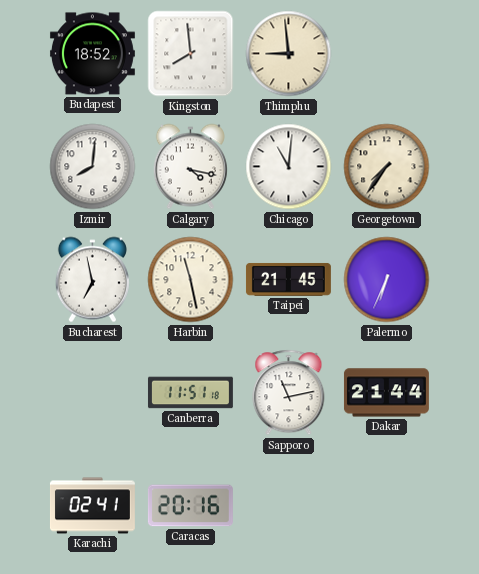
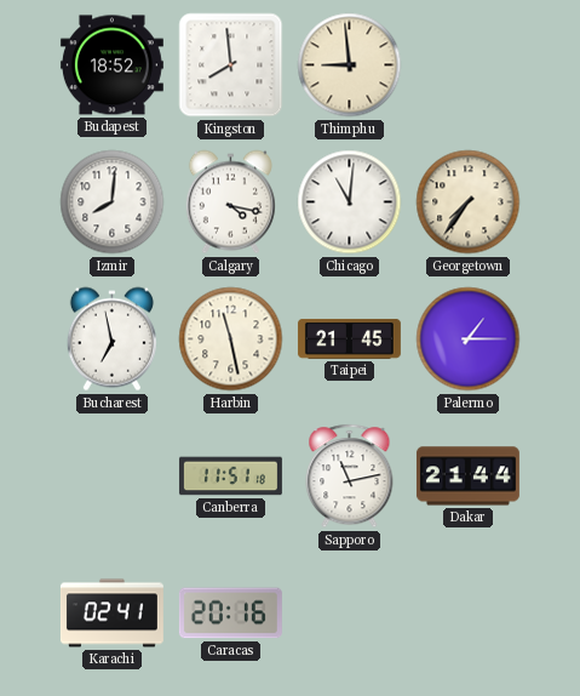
Palermo: 6:34 -> 1:15 (469, 340)
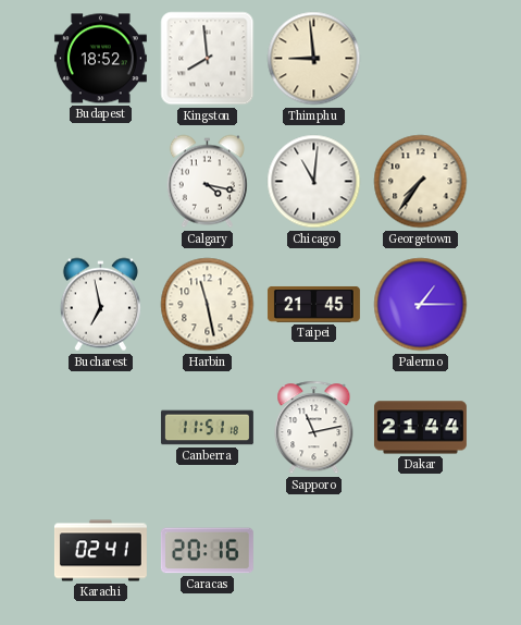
Izmir: 8:01 -> none (113, 202)
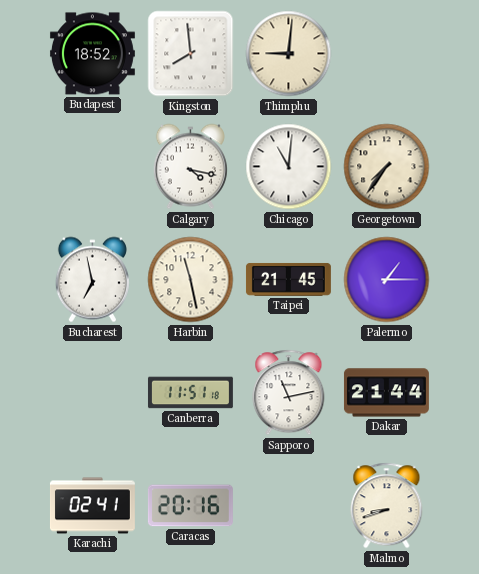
Thimphu: 8:59 -> 9:01 (289, 54)
Malmo: none -> 8:42 (387, 506)
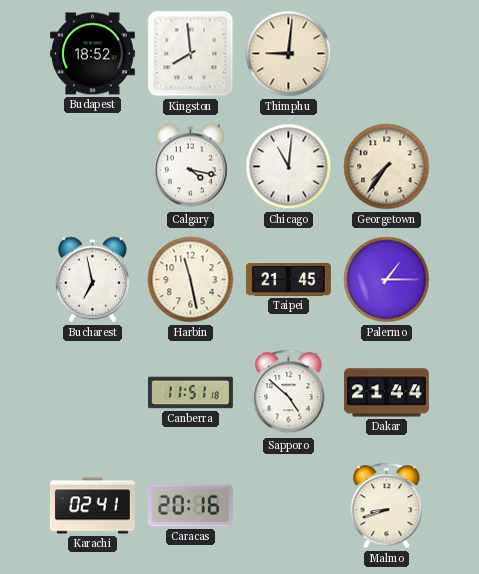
Sapporo: 11:13 -> 4:52 (289, 393)
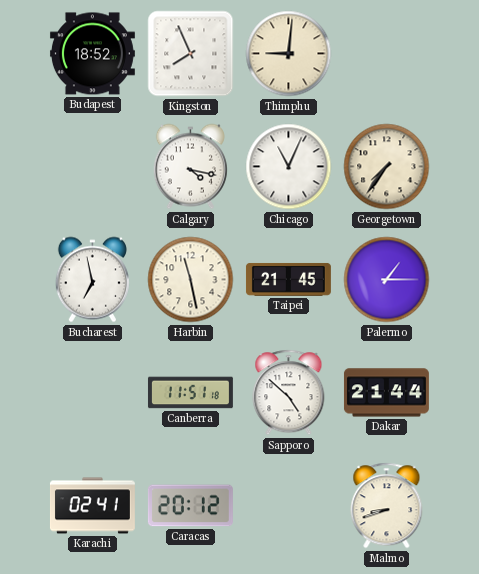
Kingston: 7:59 -> 7:56 (191, 54)
Chicago: 11:01 -> 11:04 (289, 167)
Caracas: 20:16 -> 20:12 (190, 506)
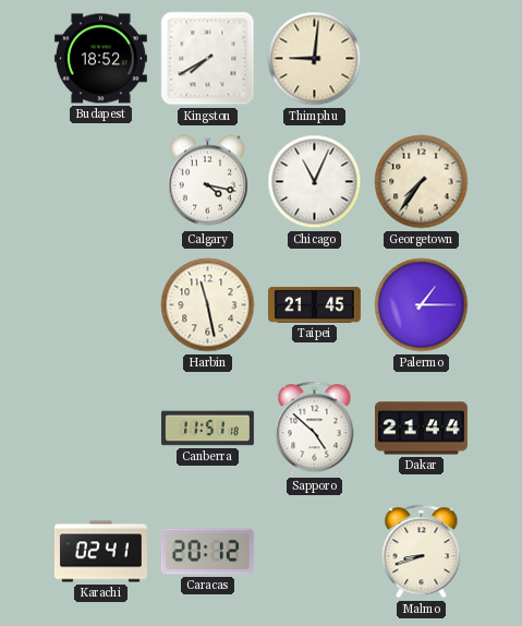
Kingston: 7:56 -> 7:40 (208, 59)
Bucharest: 6:58 -> none (92, 280)
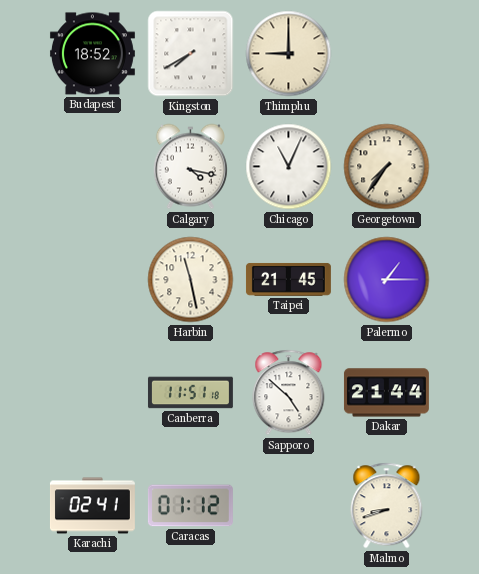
Thimphu: 9:01 -> 9:00 (289, 54)
Caracas: 20:12 -> 01:12 (190, 506)
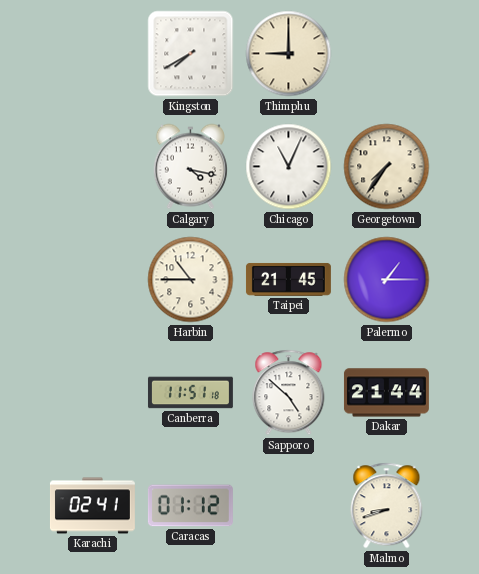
Budapest: 18:52 -> none (92, 54)
Harbin: 11:28 -> 10:45 (191, 280)
